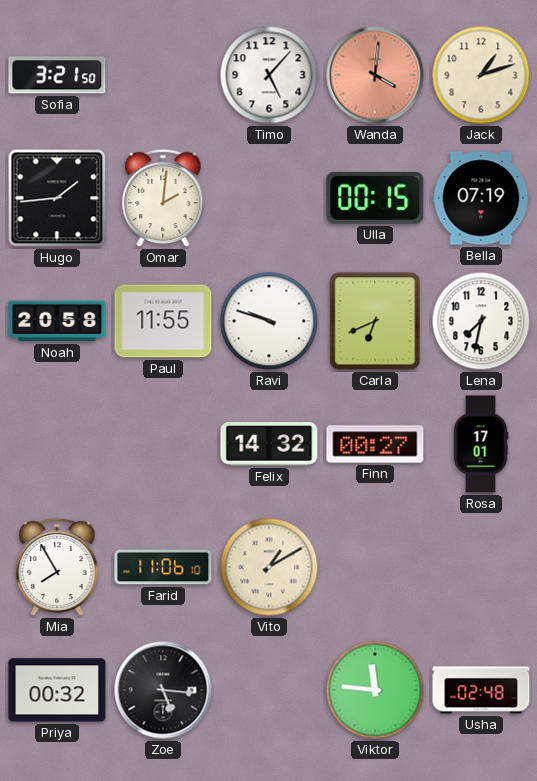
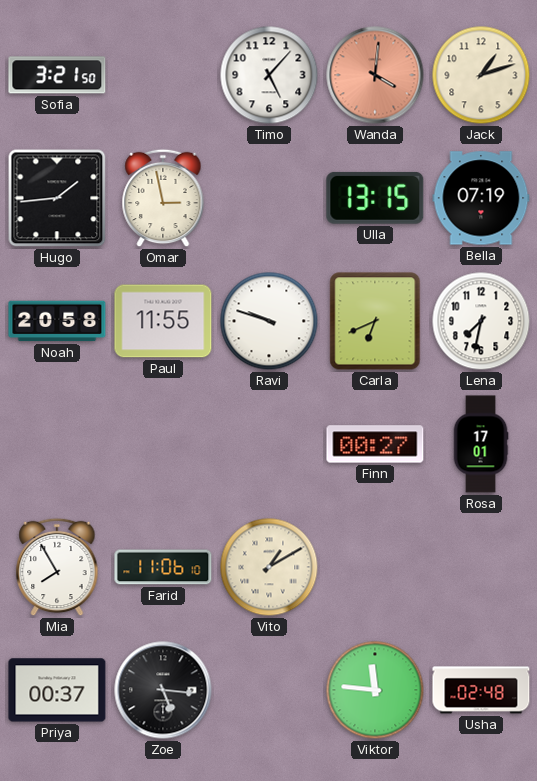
Omar: 2:01 -> 2:58 (163, 198)
Ulla: 00:15 -> 13:15 (375, 198)
Felix: 14:32 -> none (269, 444)
Priya: 00:32 -> 00:37 (57, 690)
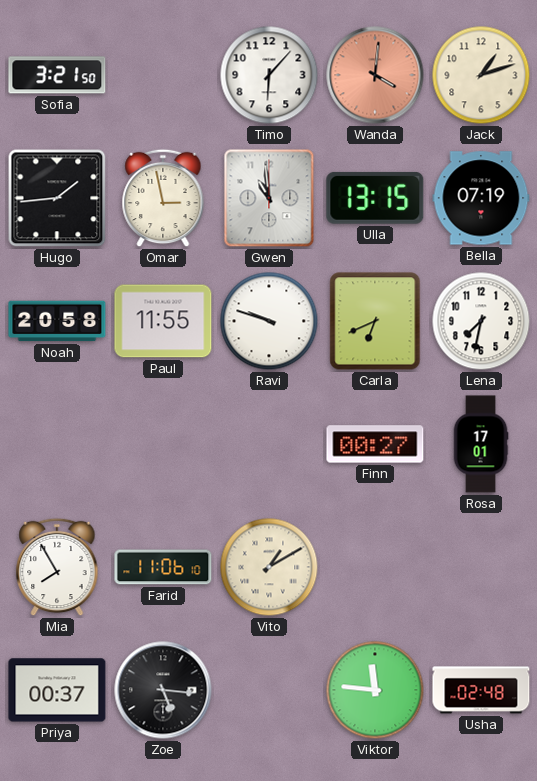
Timo: 5:07 -> 6:07 (269, 75)
Gwen: none -> 10:59 (269, 198)
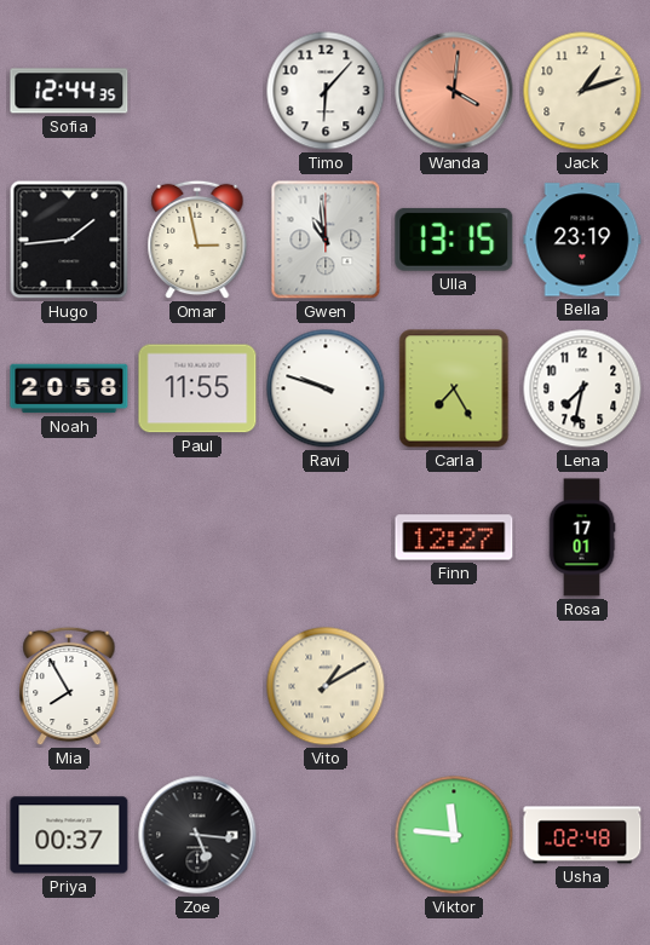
Sofia: 3:21 -> 12:44 (69, 91)
Bella: 07:19 -> 23:19 (582, 240)
Carla: 6:41 -> 7:25 (454, 388)
Finn: 00:27 -> 12:27 (454, 537)
Farid: 11:06 -> none (163, 567)
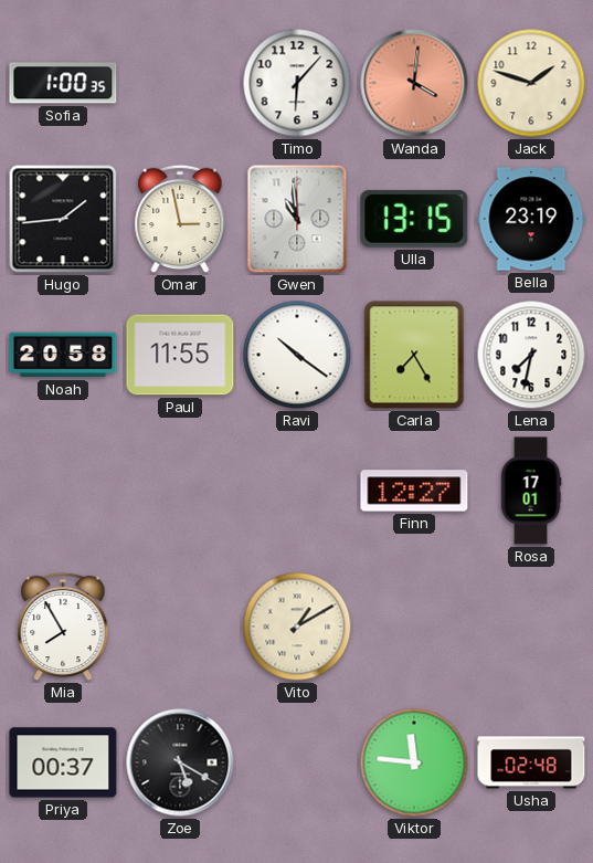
Sofia: 12:44 -> 1:00 (63, 83)
Jack: 1:12 -> 1:48 (531, 83)
Ravi: 9:48 -> 10:21 (297, 355)
Zoe: 5:16 -> 5:20 (180, 762)
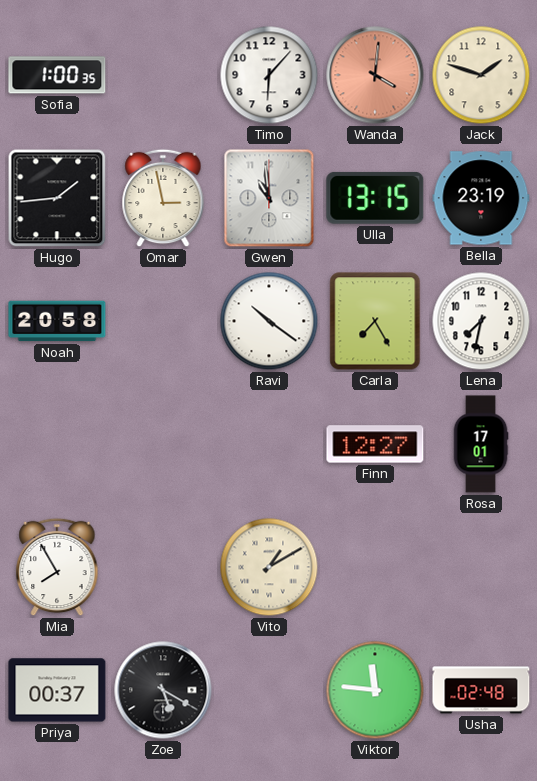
Paul: 11:55 -> none (180, 355)
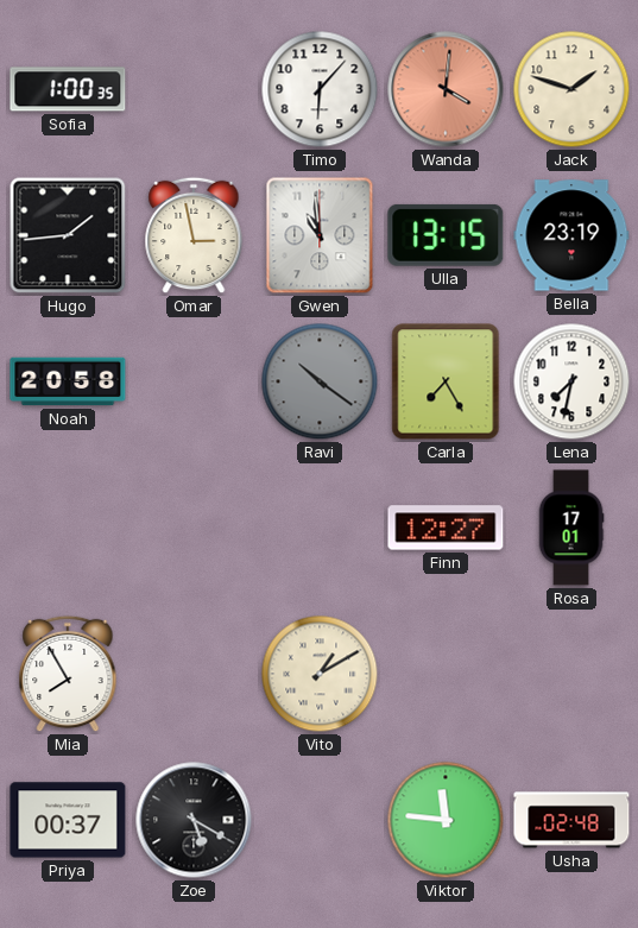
Ravi dial: white -> grey (320, 381)
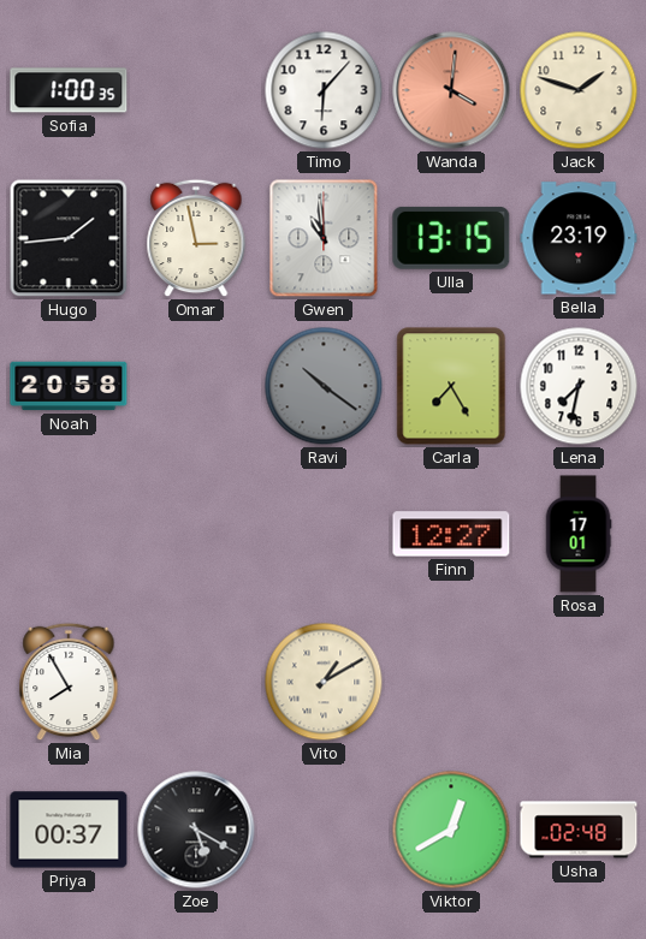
Viktor: 11:46 -> 12:40 (451, 830)
